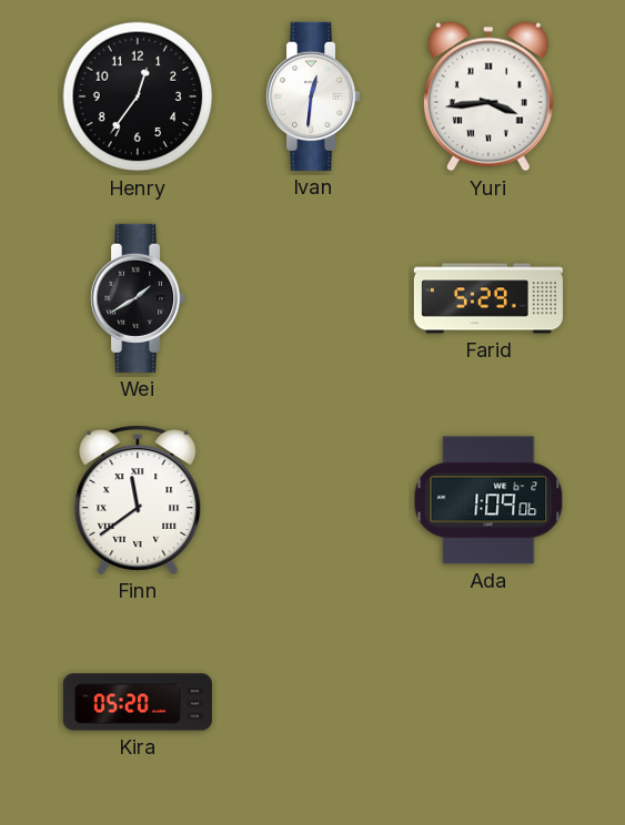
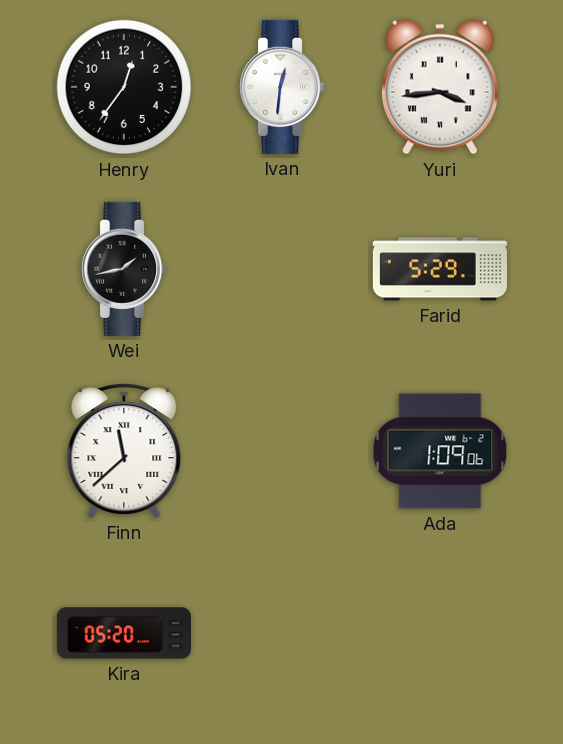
Wei: 1:40 -> 1:43 (125, 269)
Finn: 11:39 -> 11:38 (124, 451)
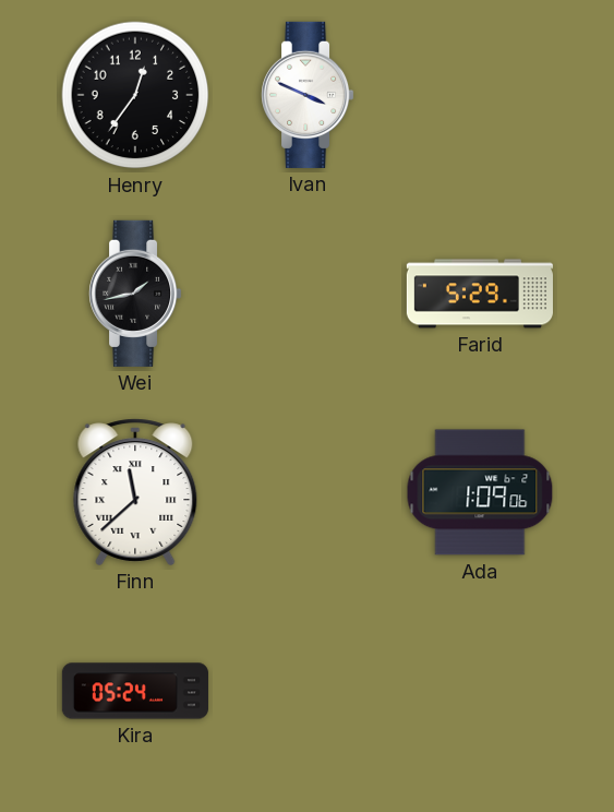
Ivan: 12:31 -> 3:49 (309, 95)
Yuri: 3:44 -> none (440, 87)
Kira: 05:20 -> 05:24 (135, 691)
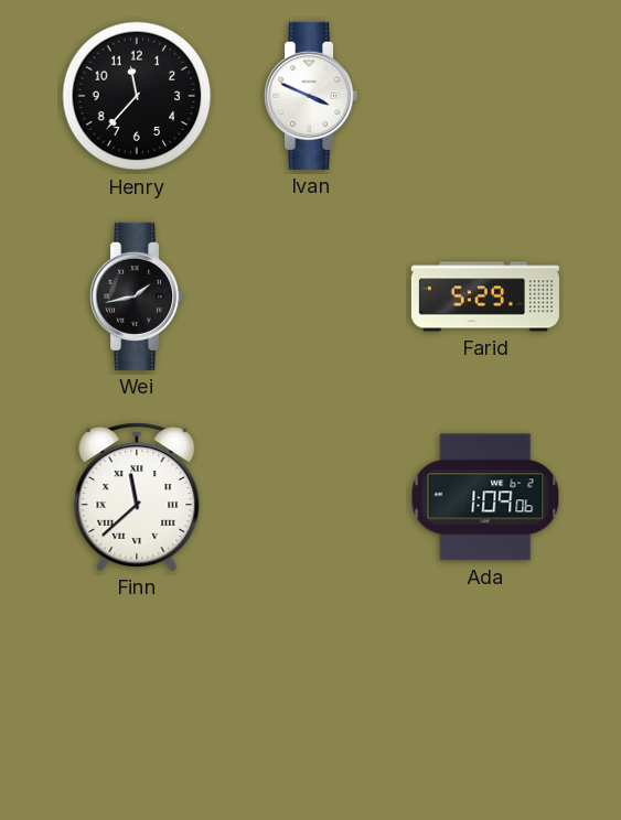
Henry: 12:36 -> 11:37 (137, 96)
Kira: 05:24 -> none (135, 691)
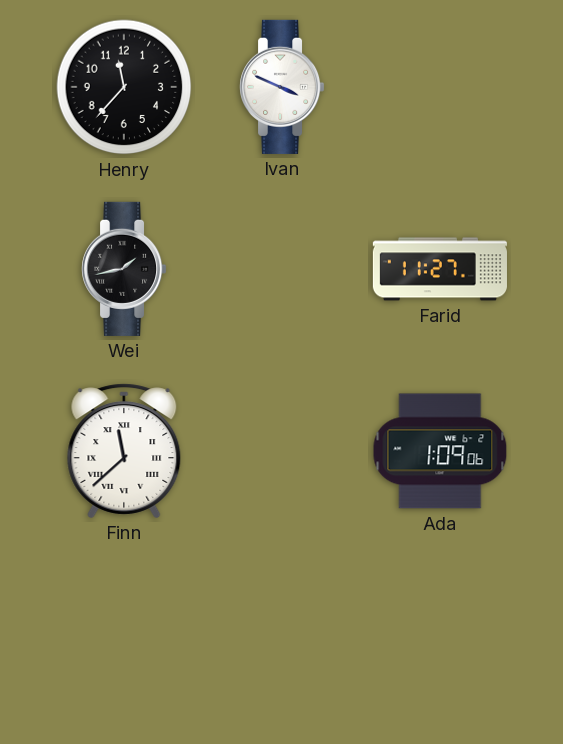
Farid: 5:29 -> 11:27 (440, 269)
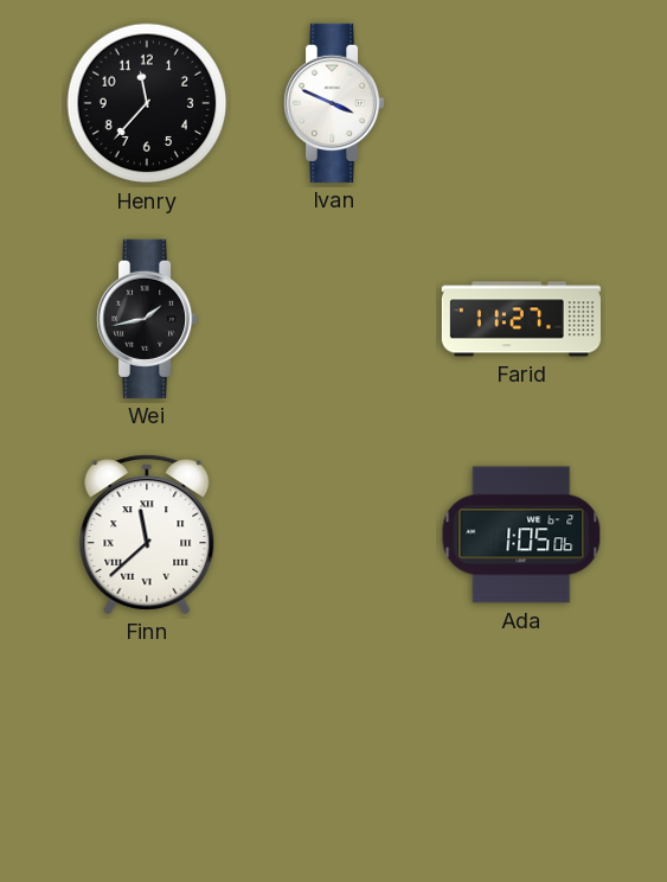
Ada: 1:09 -> 1:05 (521, 535)
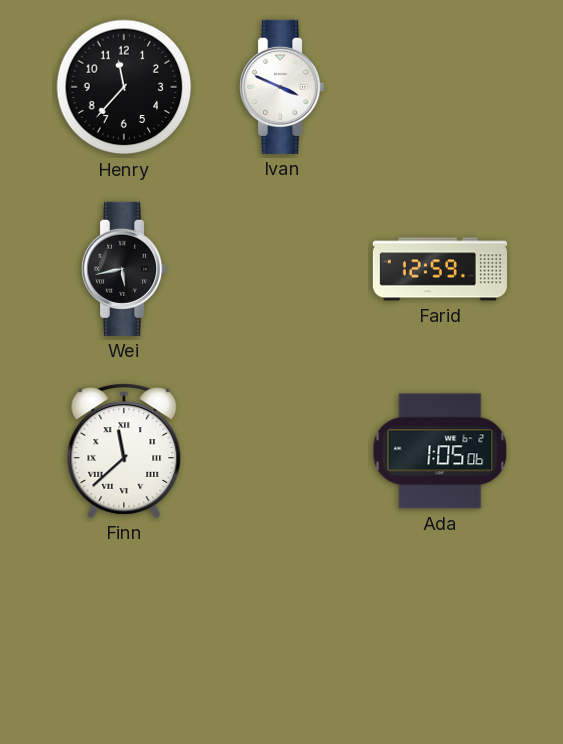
Wei: 1:43 -> 5:43 (125, 269)
Farid: 11:27 -> 12:59 (440, 269)
